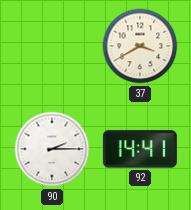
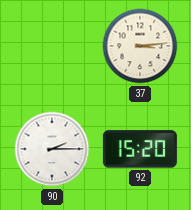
37: 3:40 -> 3:14 (140, 46)
92: 14:41 -> 15:20 (140, 149)
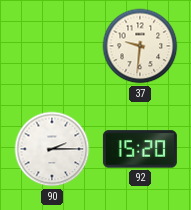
37: 3:14 -> 9:31 (140, 46)
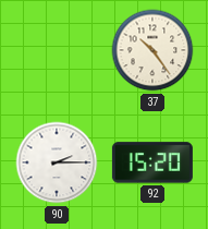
37: 9:31 -> 10:24 (152, 50)
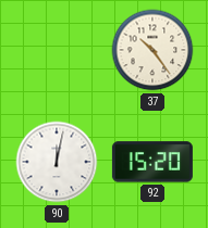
90: 2:15 -> 12:02 (57, 162)
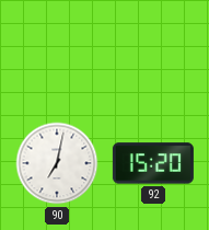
37: 10:24 -> none (152, 50)
90: 12:02 -> 7:02 (57, 163)
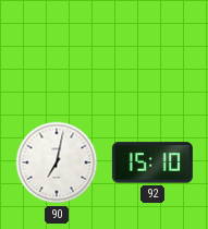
92: 15:20 -> 15:10 (152, 162)
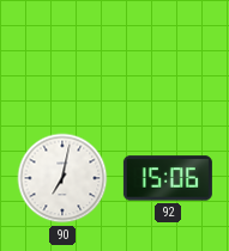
92: 15:10 -> 15:06 (168, 178)
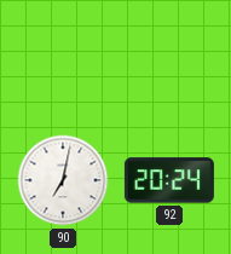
92: 15:06 -> 20:24 (169, 180)
